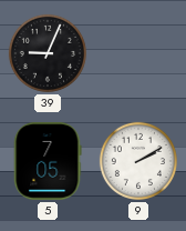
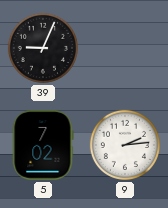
5: 7:05 -> 7:02 (43, 145)
9: 2:10 -> 2:14 (125, 145)
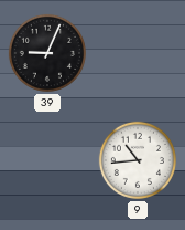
5: 7:02 -> none (43, 145)
9: 2:14 -> 10:44 (138, 160)
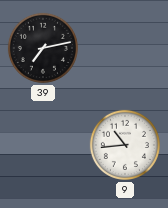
39: 9:04 -> 7:13 (43, 48)
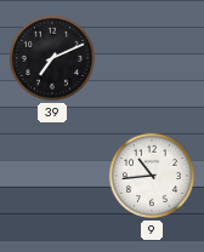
39: 7:13 -> 7:11 (52, 58)
